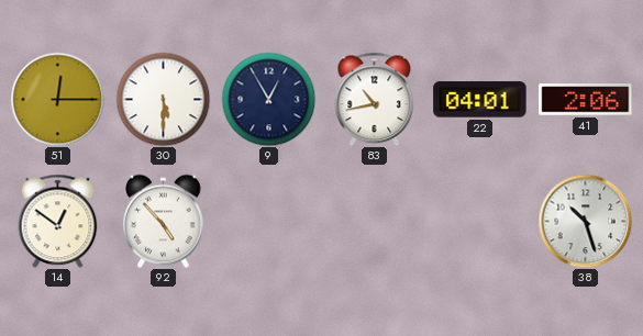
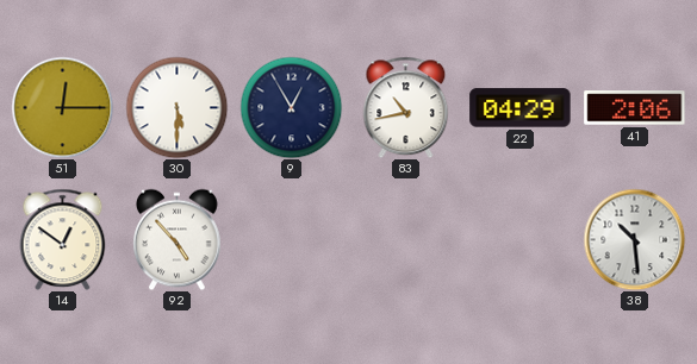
22: 04:01 -> 04:29 (521, 108)
38: 10:27 -> 10:29 (634, 239)
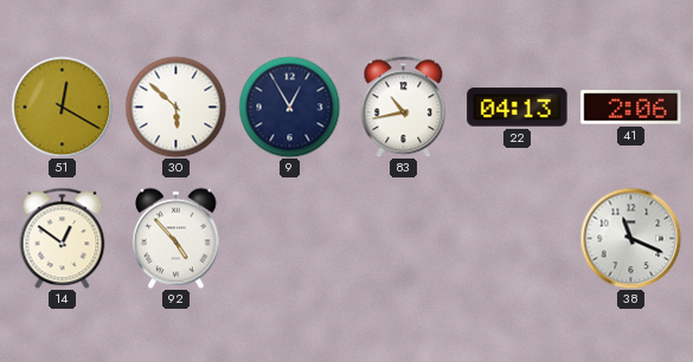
51: 12:15 -> 12:20 (62, 106)
30: 5:30 -> 5:52 (175, 106)
22: 04:29 -> 04:13 (518, 108)
38: 10:29 -> 11:19 (630, 238)
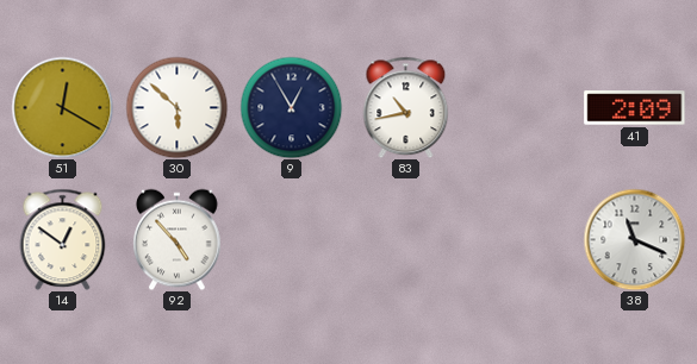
22: 04:13 -> none (518, 108)
41: 2:06 -> 2:09 (635, 108)
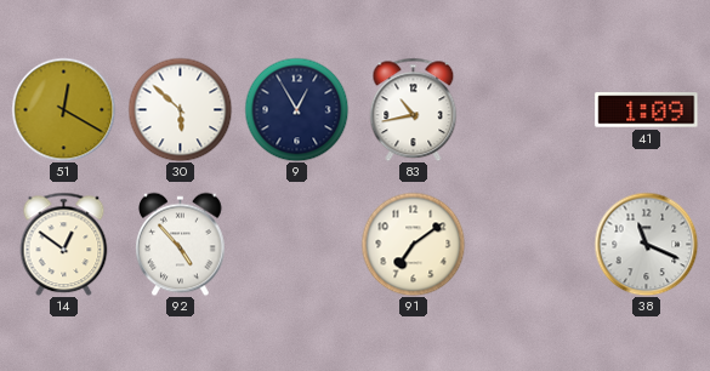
41: 2:09 -> 1:09 (647, 110)
91: none -> 7:09 (413, 244)
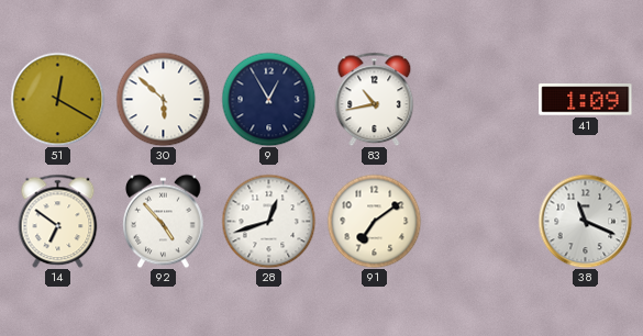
14: 12:51 -> 6:51 (58, 221)
28: none -> 12:42 (268, 221)
